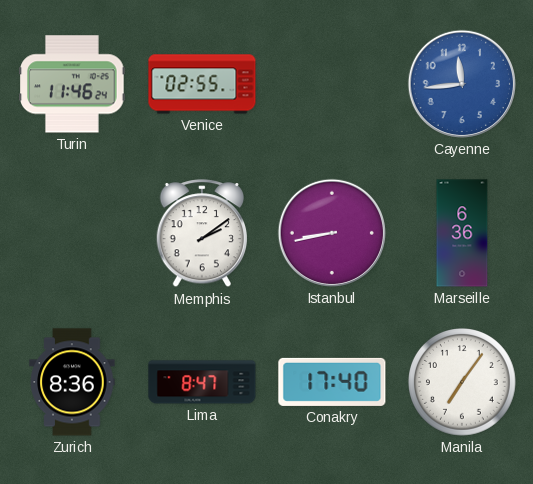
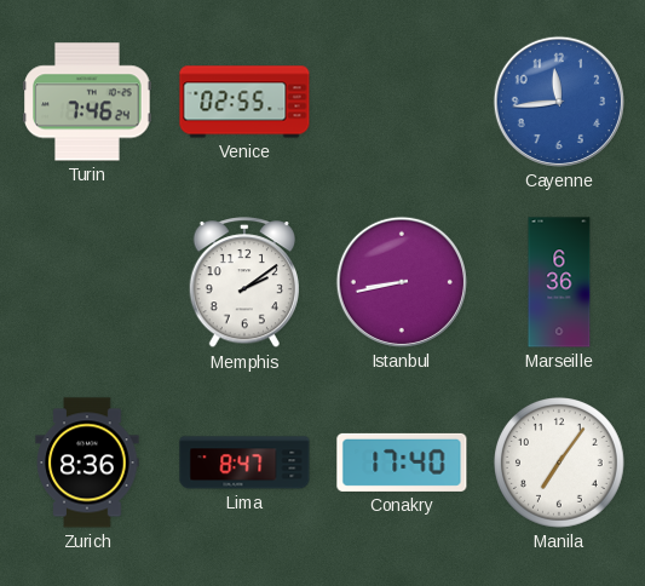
Turin: 11:46 -> 7:46 (87, 102)
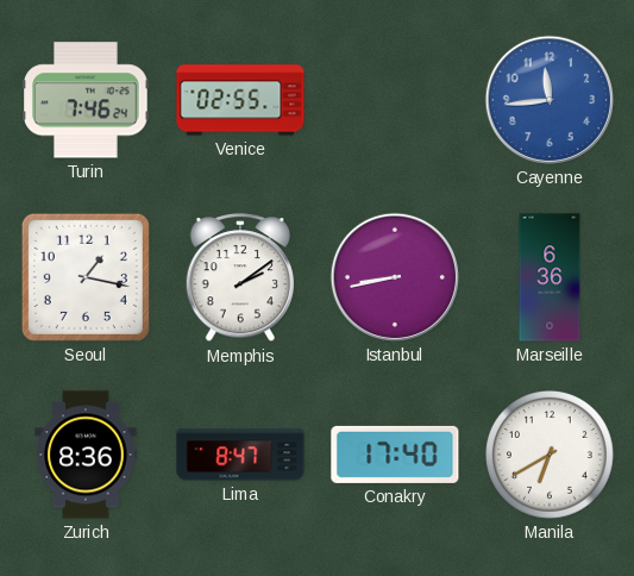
Seoul: none -> 1:17 (86, 277)
Manila: 7:06 -> 6:40 (551, 456)
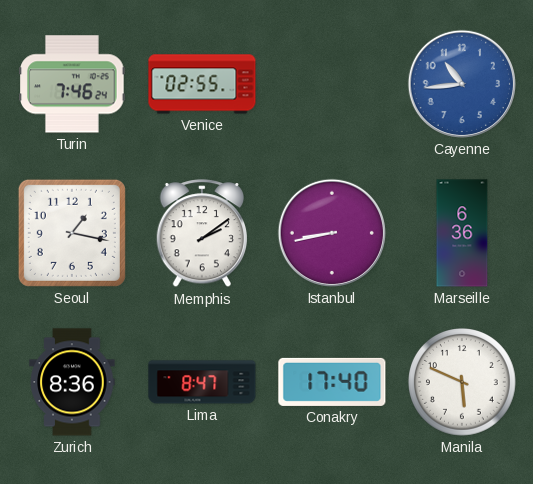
Cayenne: 11:44 -> 10:44 (462, 84)
Manila: 6:40 -> 5:49 (463, 383)
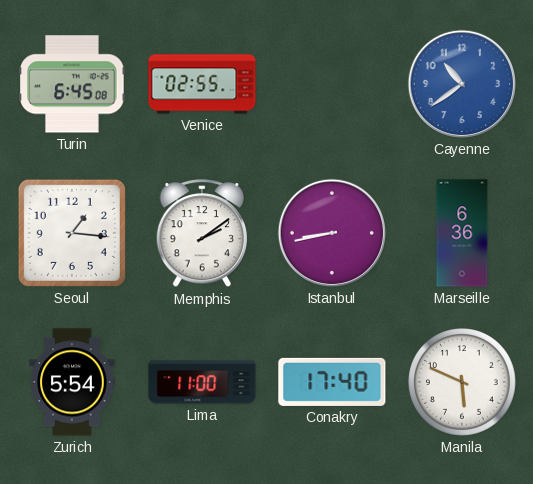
Turin: 7:46 -> 6:45 (72, 84)
Cayenne: 10:44 -> 10:39 (462, 84)
Seoul: 1:17 -> 1:16 (72, 233)
Zurich: 8:36 -> 5:54 (72, 382)
Lima: 8:47 -> 11:00 (202, 382)
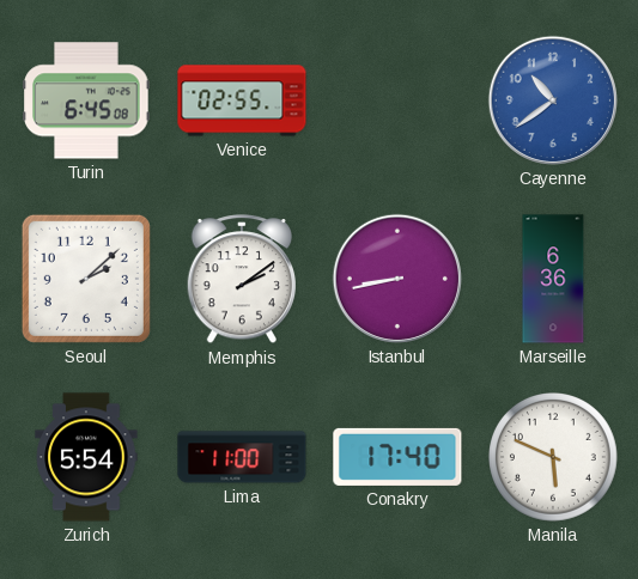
Seoul: 1:16 -> 2:08 (86, 279)
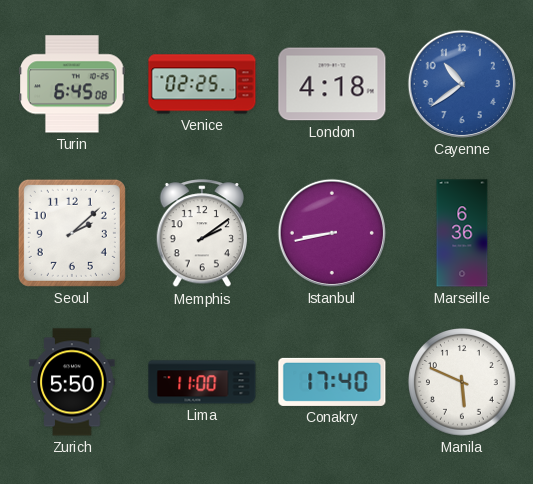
Venice: 02:55 -> 02:25 (202, 84)
London: none -> 4:18 (332, 84)
Zurich: 5:54 -> 5:50 (72, 382)
